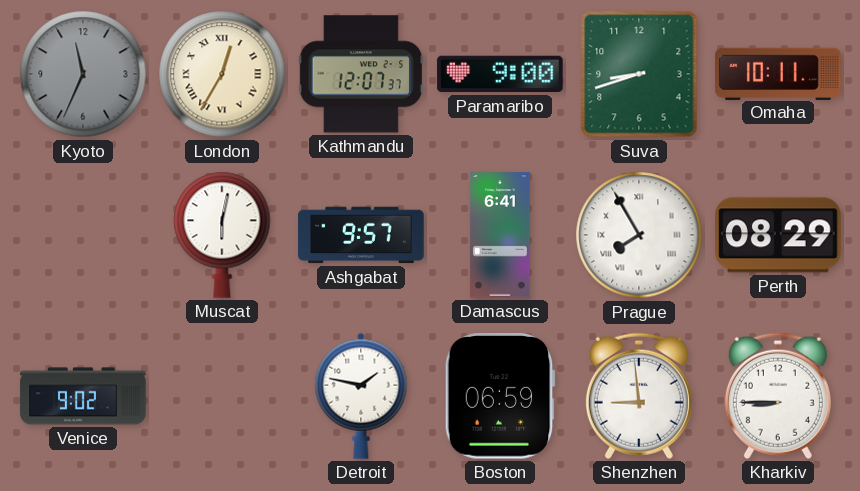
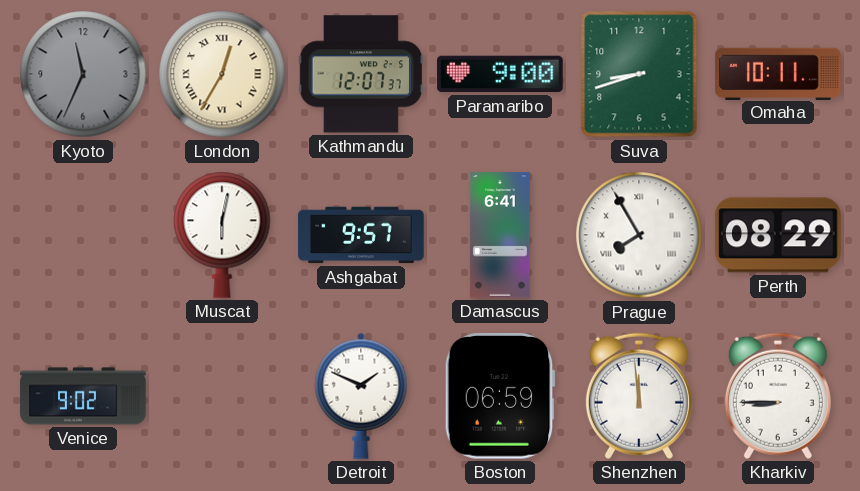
Detroit: 1:47 -> 1:49 (361, 396)
Shenzhen: 8:59 -> 11:59 (639, 396)
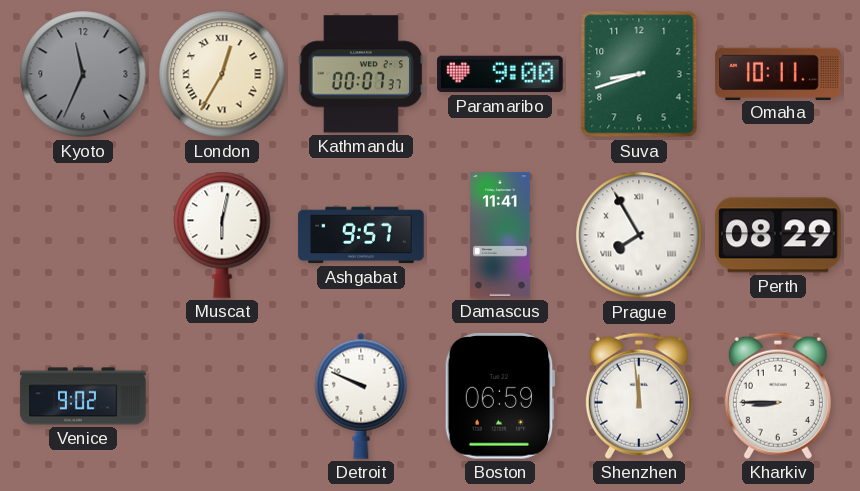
Kathmandu: 12:07 -> 00:07 (361, 74)
Damascus: 6:41 -> 11:41 (501, 235)
Detroit: 1:49 -> 9:49 (361, 396)
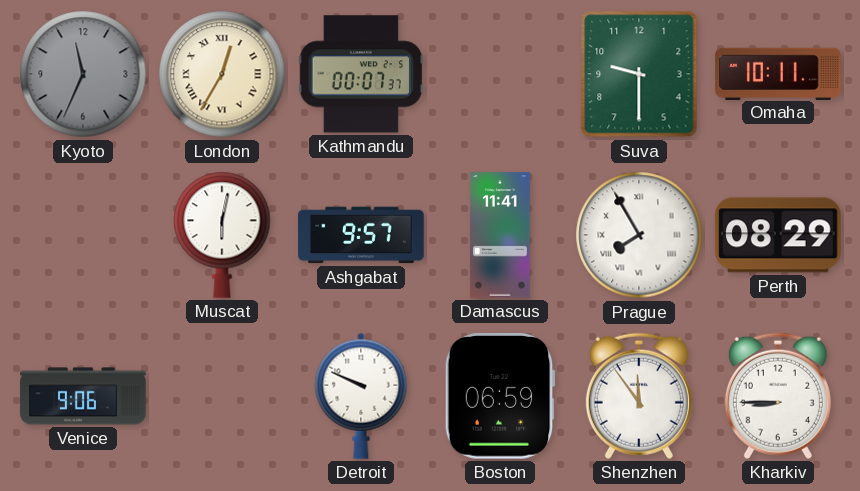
Paramaribo: 9:00 -> none (500, 74)
Suva: 8:42 -> 9:30 (639, 74)
Venice: 9:02 -> 9:06 (83, 396)
Shenzhen: 11:59 -> 11:54 (639, 396)
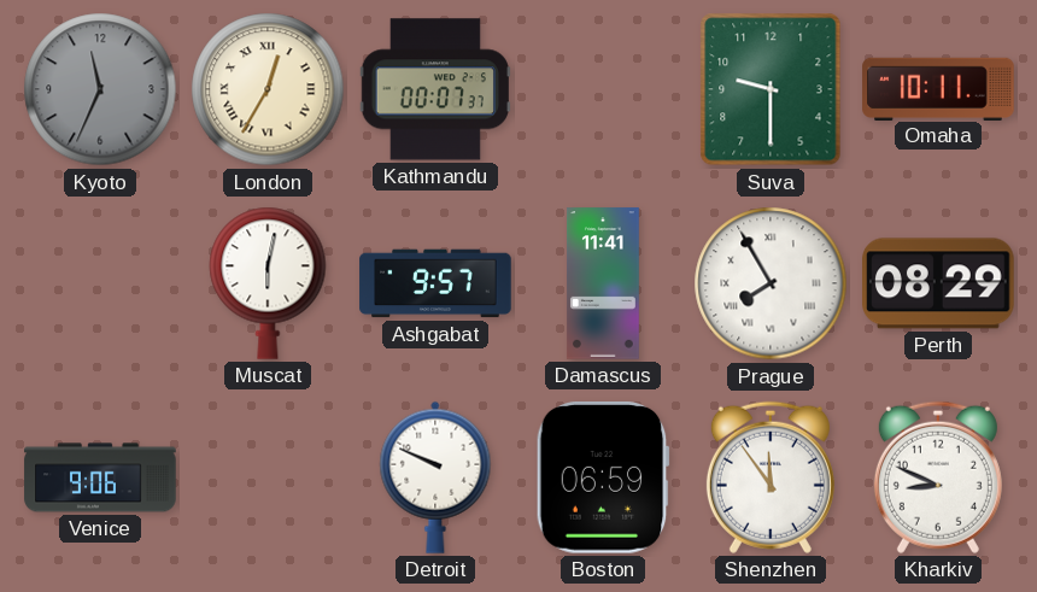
Kharkiv: 8:45 -> 8:49 (938, 477)
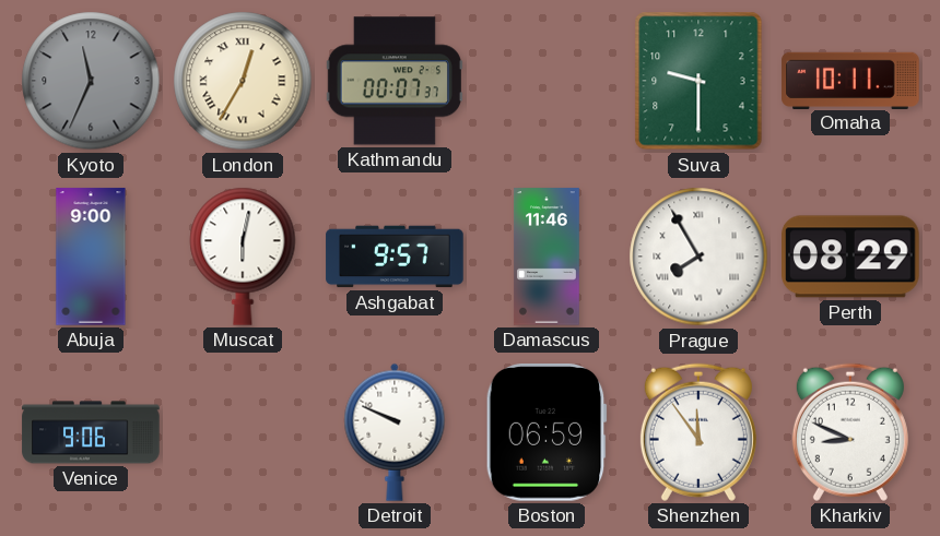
Abuja: none -> 9:00 (91, 257)
Damascus: 11:41 -> 11:46 (548, 257)
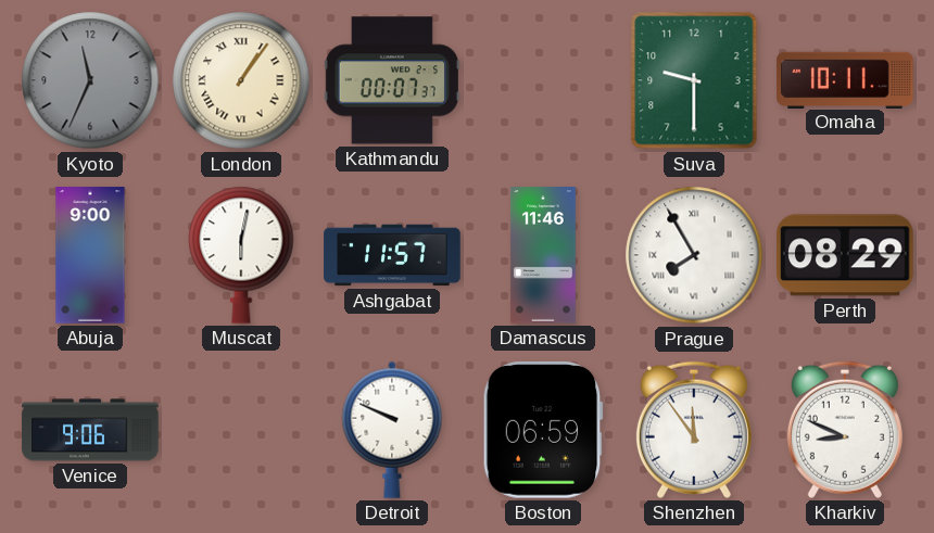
London: 12:35 -> 1:06 (241, 80)
Ashgabat: 9:57 -> 11:57 (392, 255)
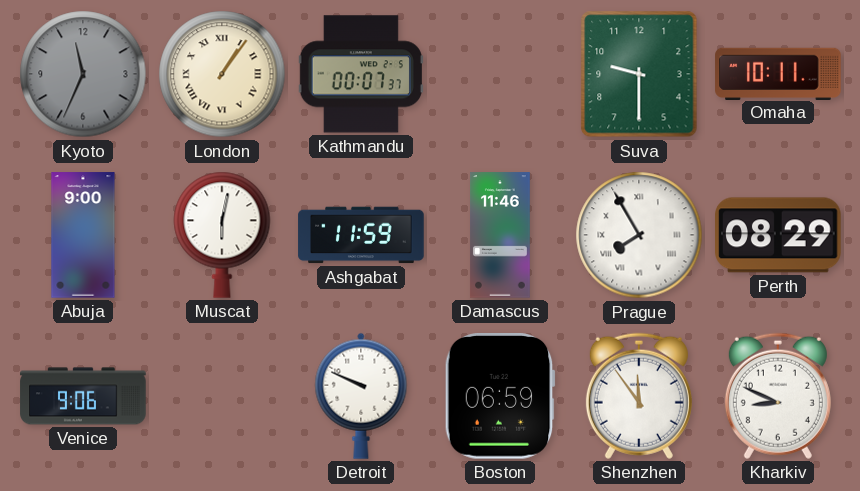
Ashgabat: 11:57 -> 11:59 (361, 235)
